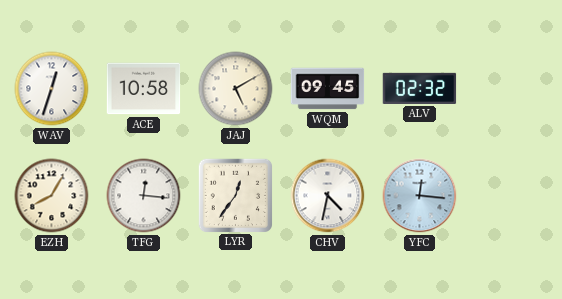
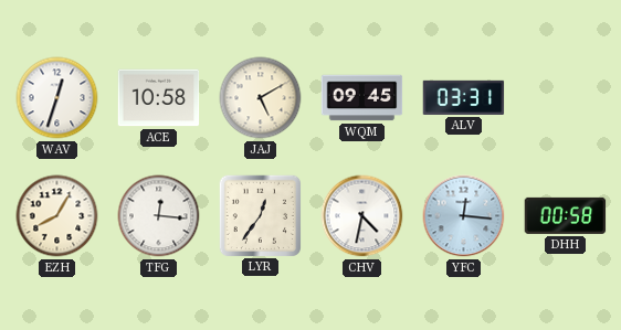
ALV: 02:32 -> 03:31 (464, 97)
DHH: none -> 00:58 (566, 215)
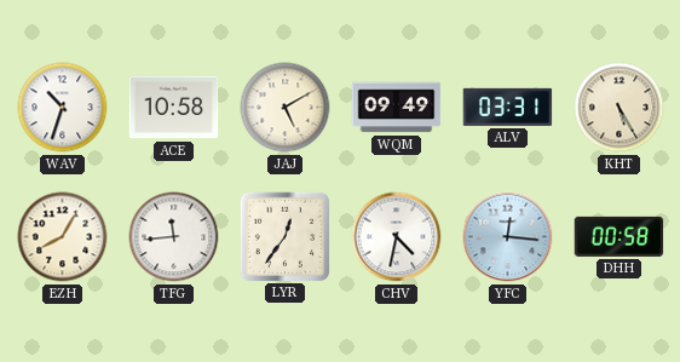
WAV: 12:33 -> 10:33 (63, 108)
WQM: 09:45 -> 09:49 (397, 108)
KHT: none -> 5:25 (620, 108)
TFG: 12:16 -> 11:44 (174, 237)
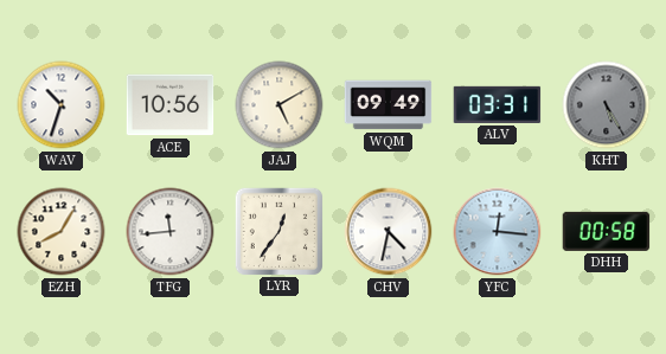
ACE: 10:58 -> 10:56 (171, 105)
KHT dial: cream -> grey (607, 105)
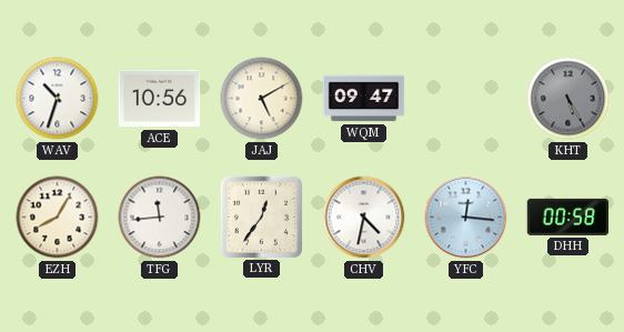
WQM: 09:49 -> 09:47 (364, 99)
ALV: 03:31 -> none (498, 104)
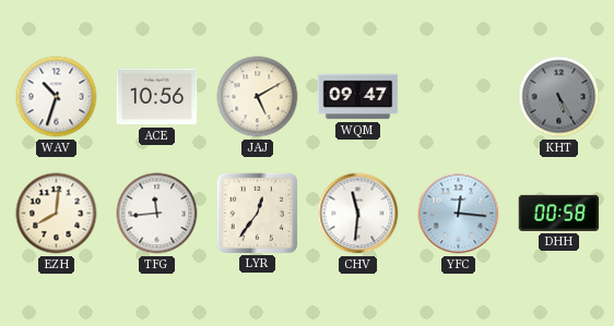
EZH: 8:05 -> 8:01 (57, 214)
CHV: 4:32 -> 11:31 (358, 214)
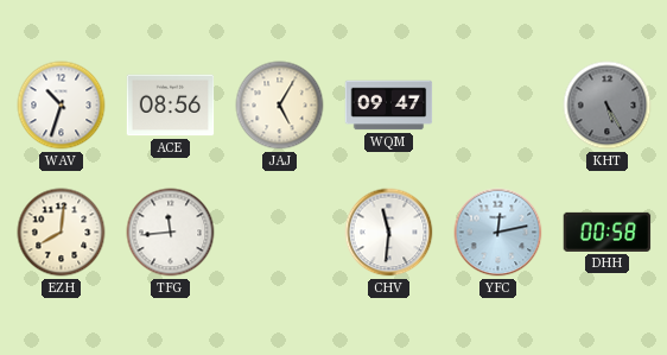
ACE: 10:56 -> 08:56 (171, 106)
JAJ: 5:10 -> 5:05 (280, 106)
LYR: 12:36 -> none (257, 213)
YFC: 12:16 -> 12:13 (498, 233)
